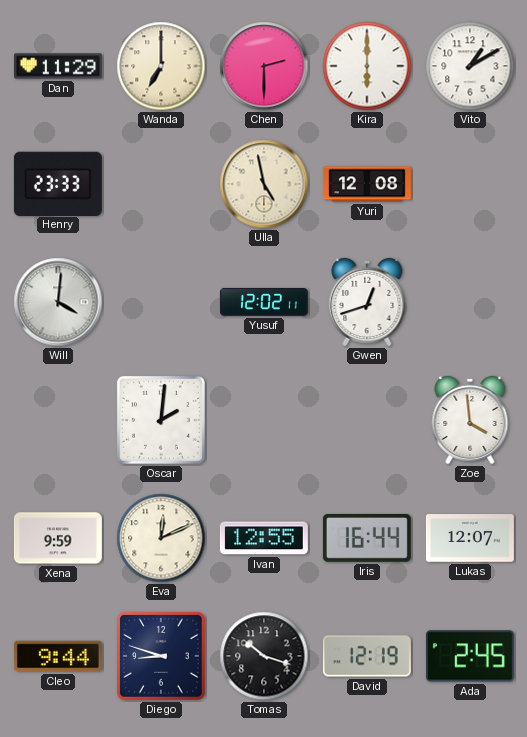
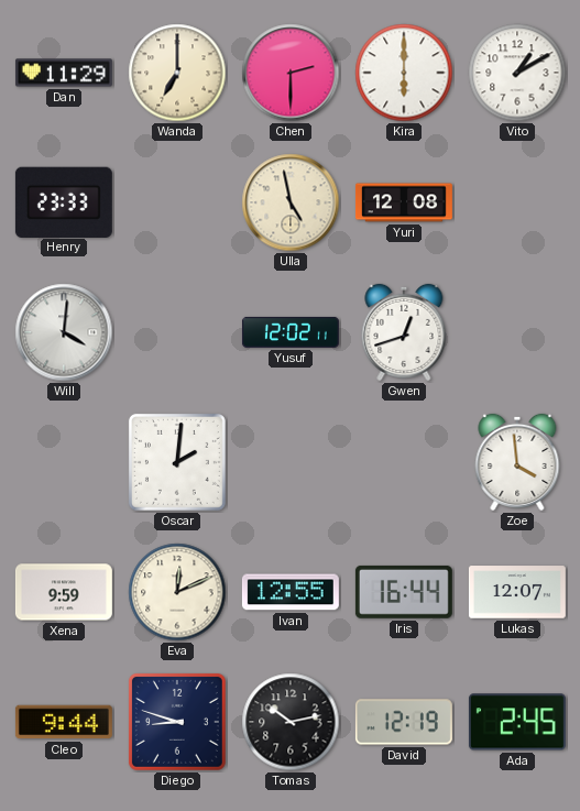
Tomas: 10:18 -> 10:13 (291, 722)
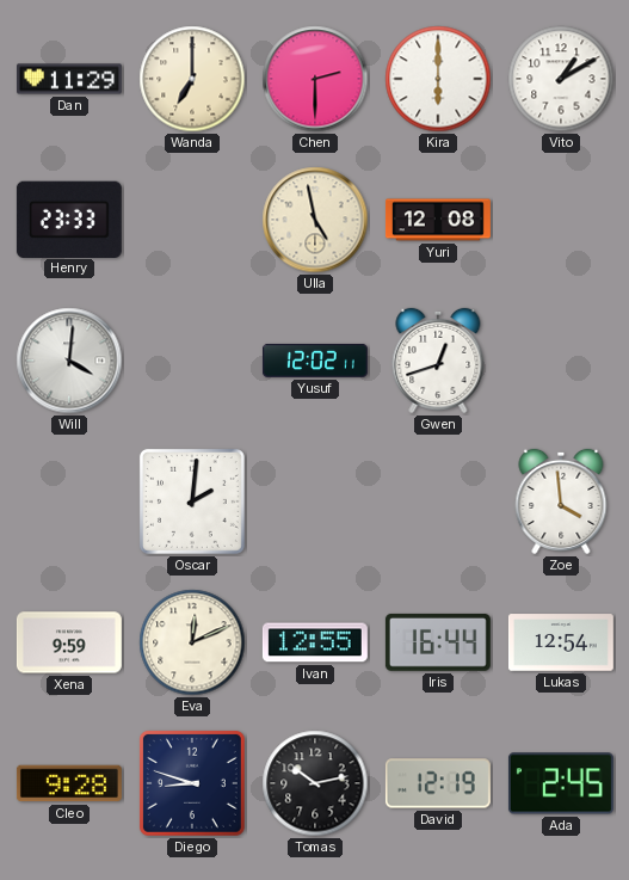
Lukas: 12:07 -> 12:54 (561, 642)
Cleo: 9:44 -> 9:28 (69, 783)
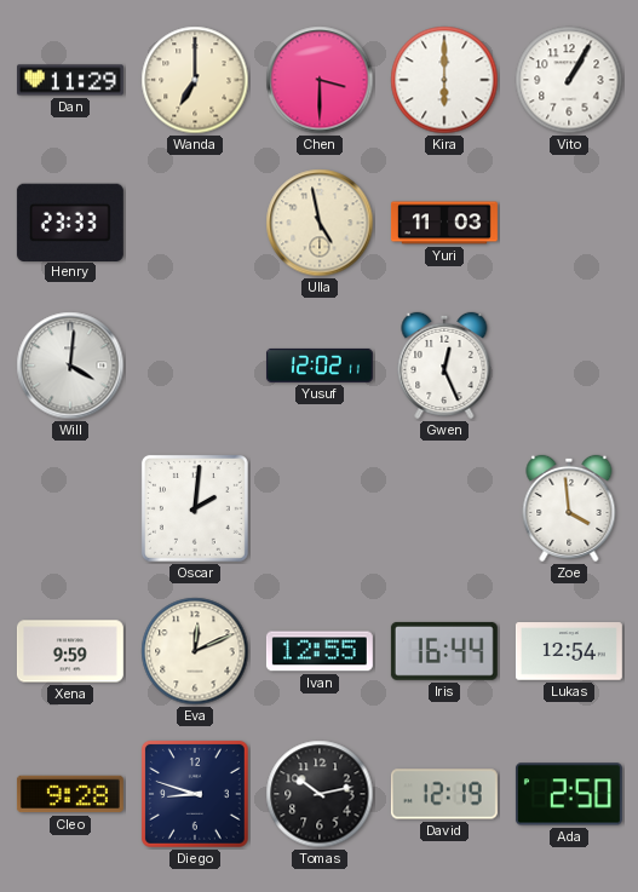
Chen: 2:30 -> 3:30 (320, 80)
Vito: 1:10 -> 1:05 (569, 80)
Yuri: 12:08 -> 11:03 (444, 223)
Gwen: 12:42 -> 12:26 (444, 366)
Ada: 2:45 -> 2:50 (569, 794)
